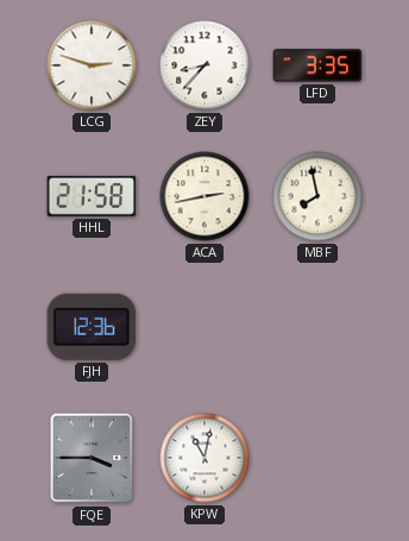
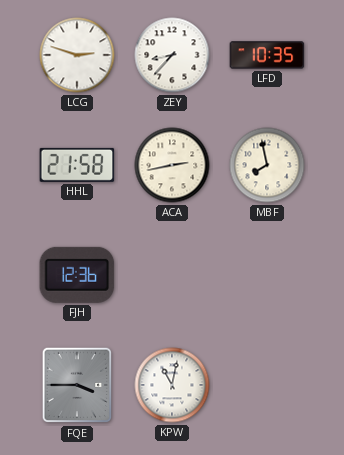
LFD: 3:35 -> 10:35 (267, 55)
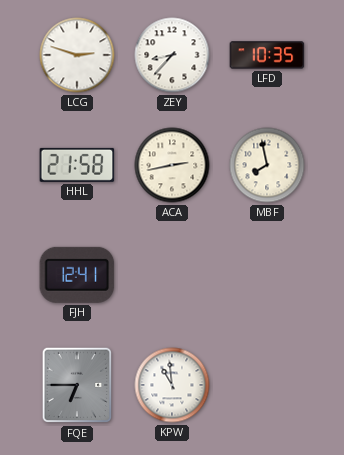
FJH: 12:36 -> 12:41 (77, 275)
FQE: 3:45 -> 6:45 (77, 385)
KPW: 11:02 -> 10:59 (172, 385)
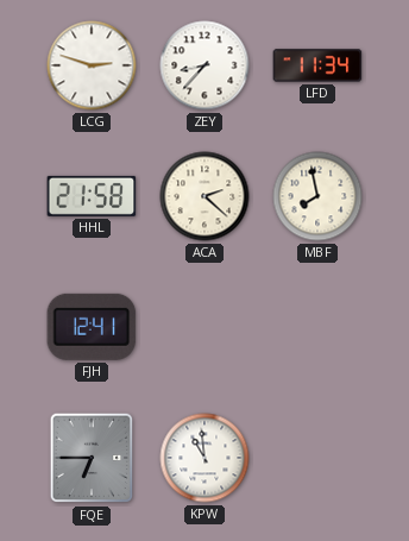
LFD: 10:35 -> 11:34 (317, 65)
ACA: 2:43 -> 2:22 (204, 196)
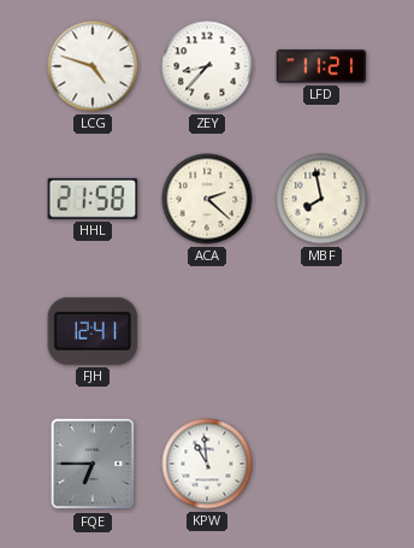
LCG: 2:48 -> 4:48 (93, 66)
LFD: 11:34 -> 11:21 (321, 66)
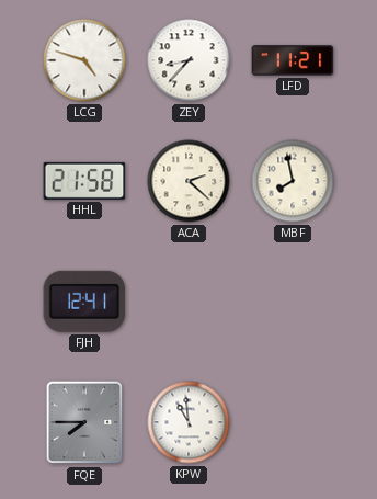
FQE: 6:45 -> 7:45 (84, 422)
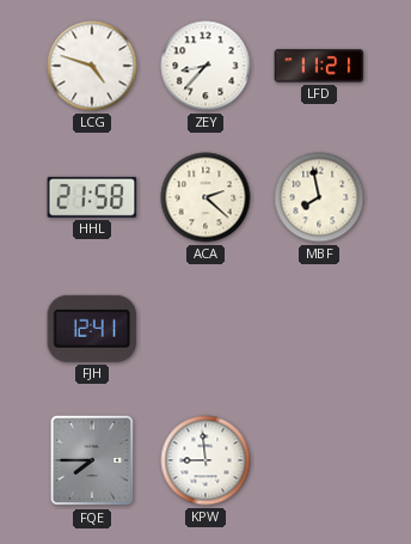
KPW: 10:59 -> 8:59 (205, 460)
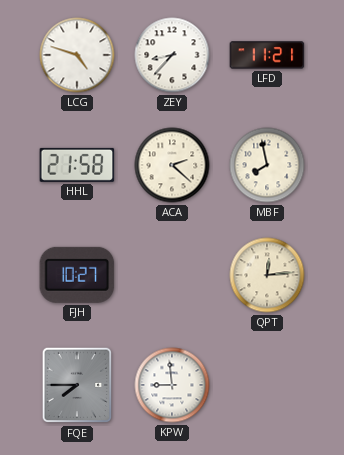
FJH: 12:41 -> 10:27 (77, 275)
QPT: none -> 12:14 (267, 275)
